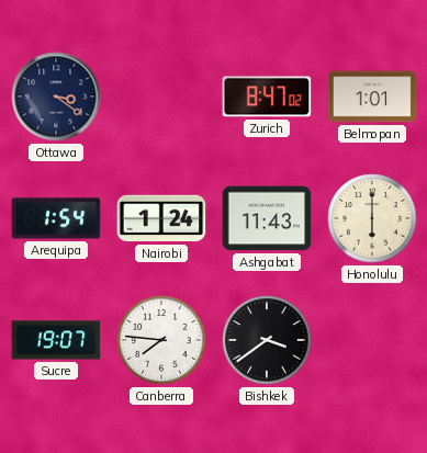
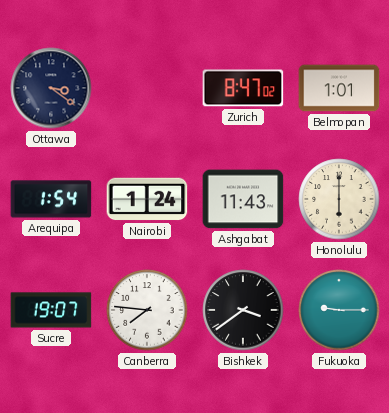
Fukuoka: none -> 9:15 (339, 310)
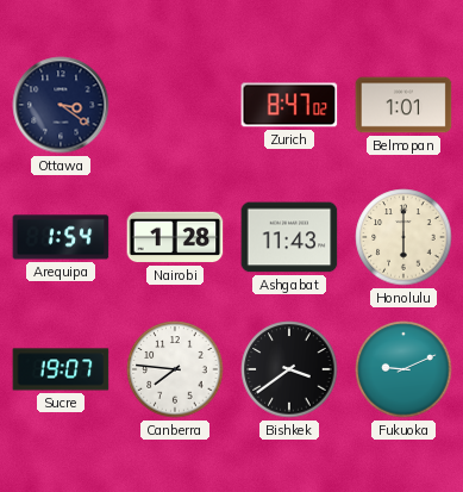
Nairobi: 1:24 -> 1:28 (175, 237)
Fukuoka: 9:15 -> 9:11 (403, 369)
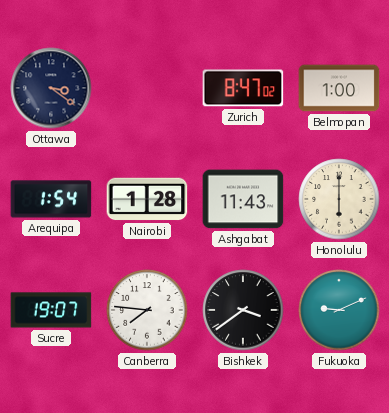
Belmopan: 1:01 -> 1:00 (339, 88)
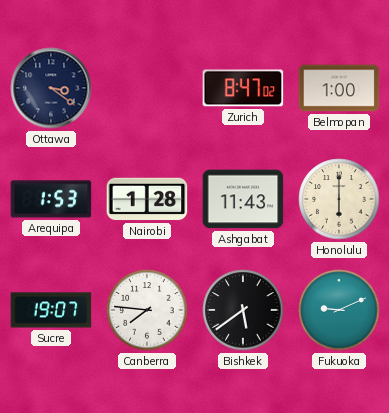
Arequipa: 1:54 -> 1:53 (51, 199)
Bishkek: 3:39 -> 5:39 (243, 310)
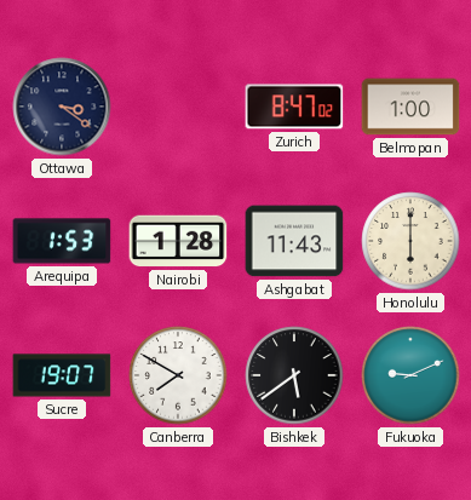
Canberra: 7:46 -> 7:50 (178, 375)
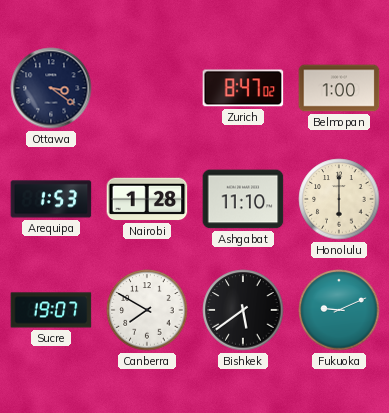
Ashgabat: 11:43 -> 11:10 (243, 199)
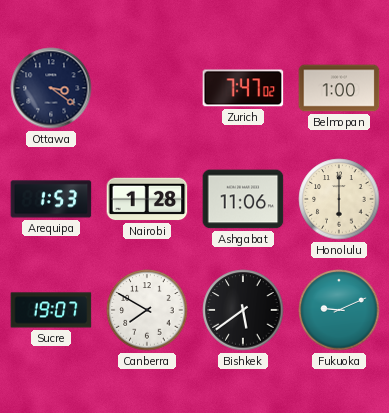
Zurich: 8:47 -> 7:47 (243, 88)
Ashgabat: 11:10 -> 11:06 (243, 199)
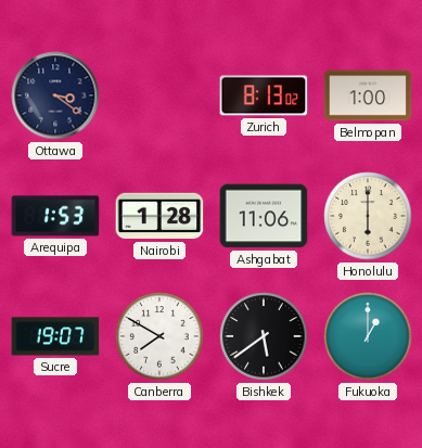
Zurich: 7:47 -> 8:13 (264, 95)
Fukuoka: 9:11 -> 1:00 (368, 336)
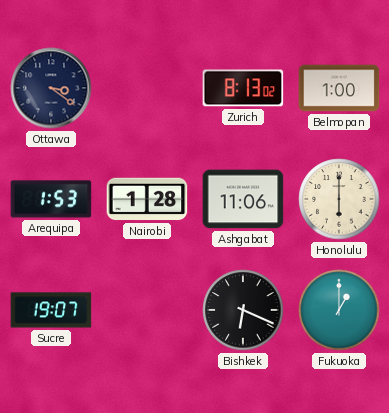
Canberra: 7:50 -> none (159, 336)
Bishkek: 5:39 -> 6:19 (243, 310)
